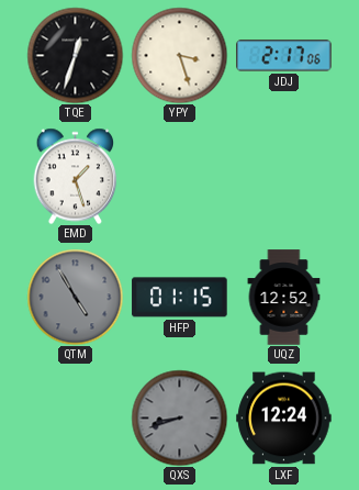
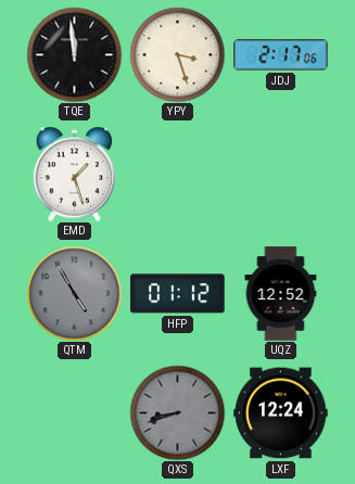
TQE: 12:33 -> 11:59 (74, 54)
HFP: 01:15 -> 01:12 (178, 294)
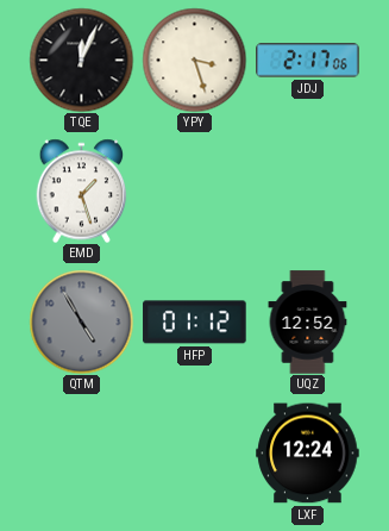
TQE: 11:59 -> 12:04 (81, 60)
QXS: 8:42 -> none (177, 412)
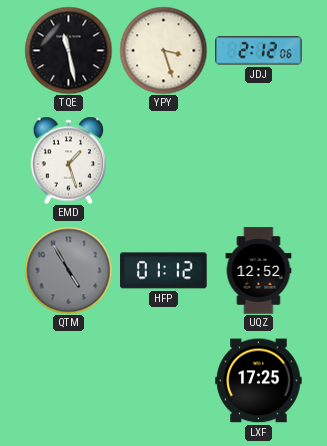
TQE: 12:04 -> 11:28 (68, 50)
JDJ: 2:17 -> 2:12 (259, 51)
LXF: 12:24 -> 17:25 (259, 381)
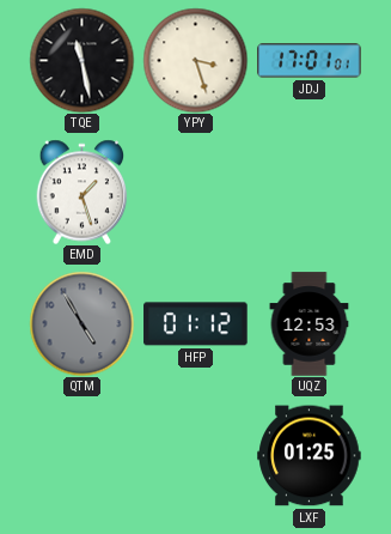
JDJ: 2:12 -> 17:01 (310, 61)
UQZ: 12:52 -> 12:53 (310, 324)
LXF: 17:25 -> 01:25 (310, 456)
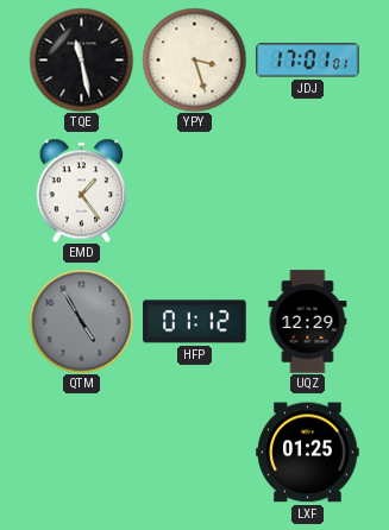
EMD: 1:27 -> 1:24 (82, 190)
UQZ: 12:53 -> 12:29 (308, 322)
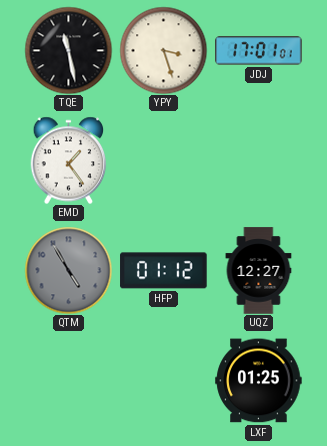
UQZ: 12:29 -> 12:27 (259, 271)
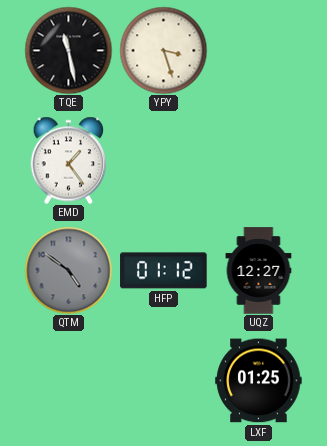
JDJ: 17:01 -> none (259, 51)
QTM: 4:55 -> 4:51 (68, 270)
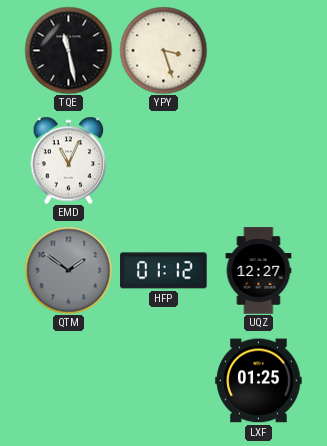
EMD: 1:24 -> 11:04 (69, 160)
QTM: 4:51 -> 1:51 (68, 270)
